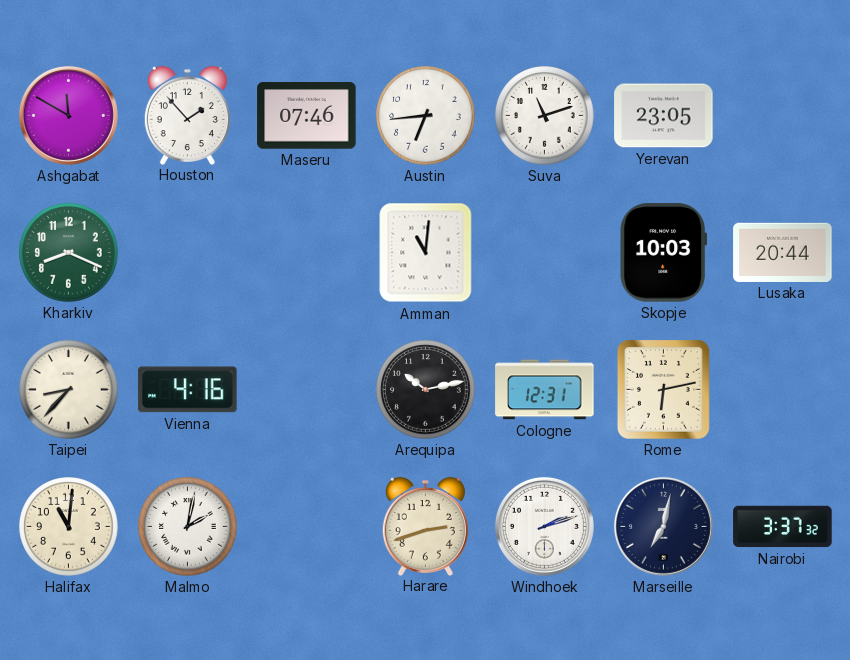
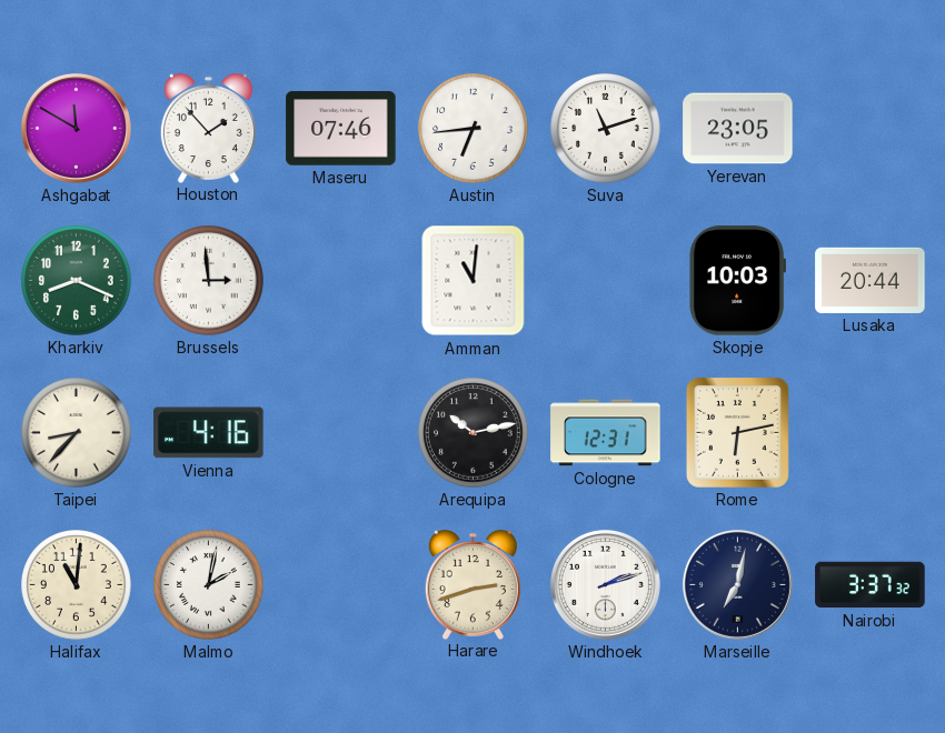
Brussels: none -> 2:59 (209, 281)
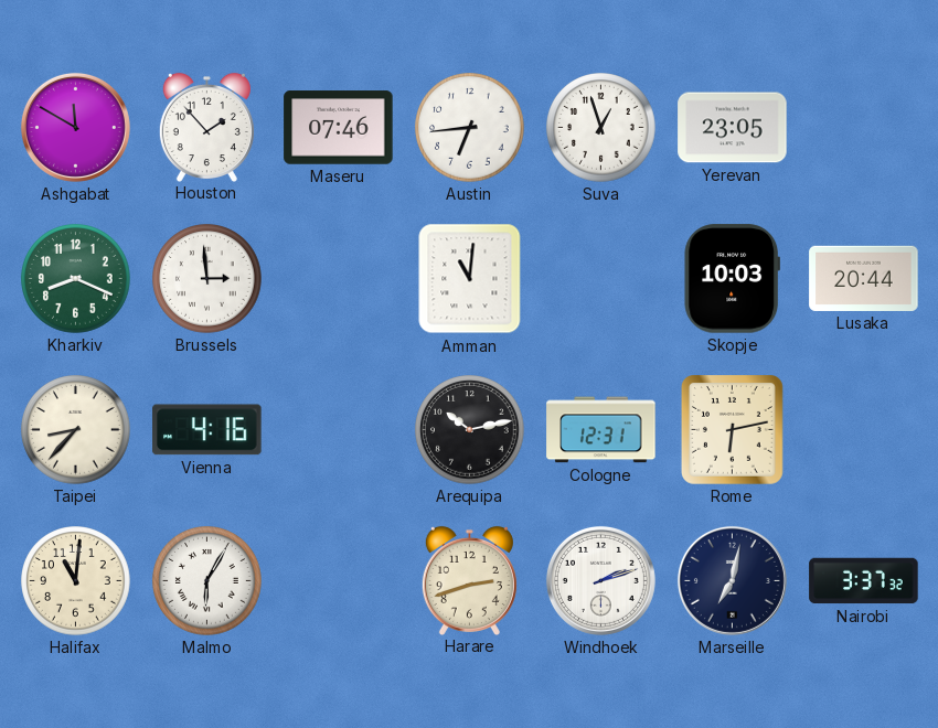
Suva: 11:12 -> 12:57 (601, 128)
Malmo: 2:02 -> 6:05 (207, 581)
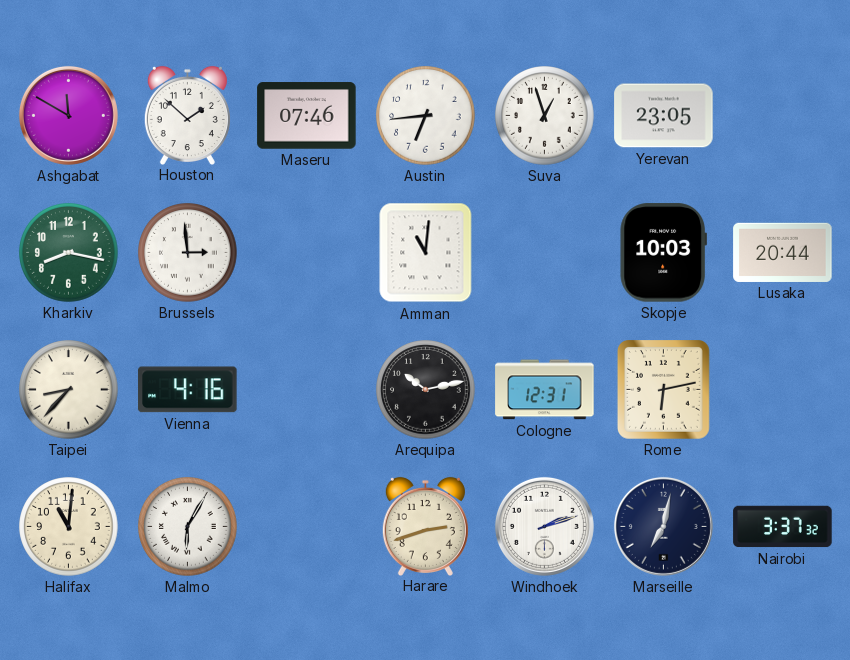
Houston: 1:53 -> 1:52 (187, 115)
Kharkiv: 8:19 -> 8:17 (69, 253)
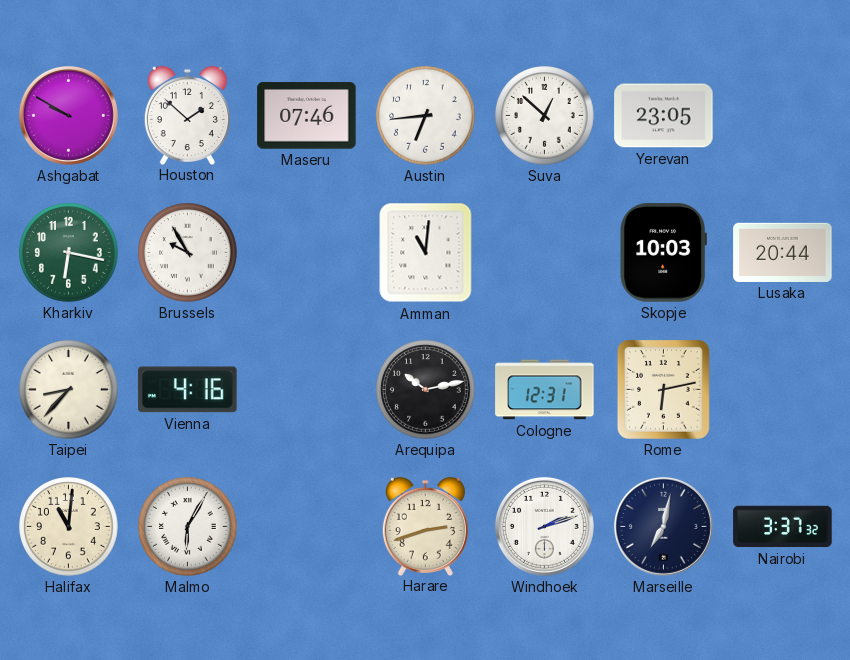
Ashgabat: 11:50 -> 9:50 (68, 115)
Suva: 12:57 -> 12:52 (545, 116)
Kharkiv: 8:17 -> 6:17 (69, 253)
Brussels: 2:59 -> 9:55 (188, 253)
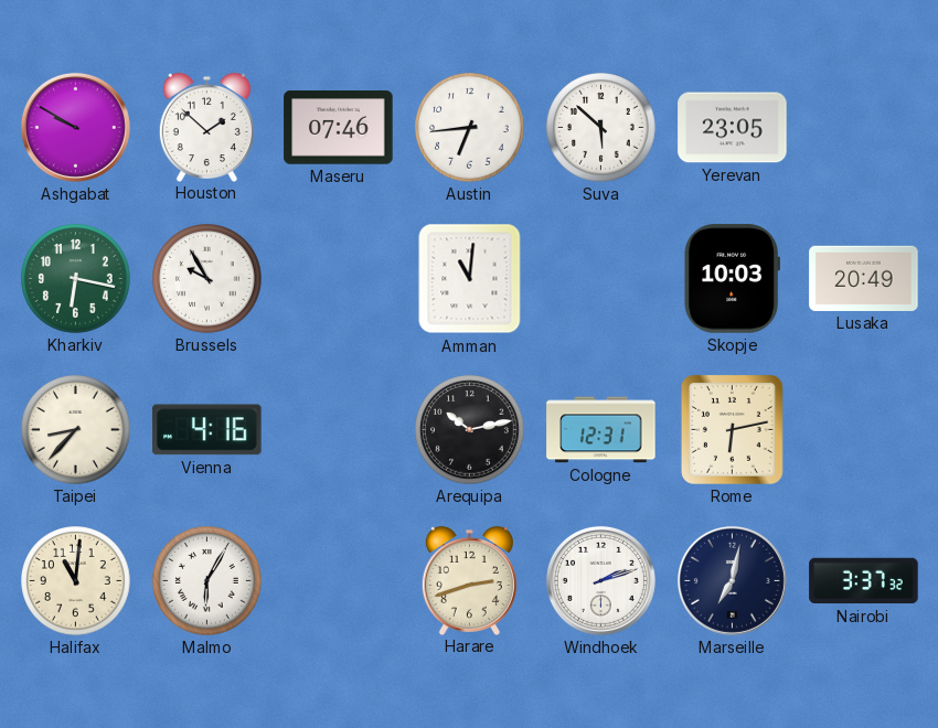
Suva: 12:52 -> 5:52 (601, 128)
Lusaka: 20:44 -> 20:49 (864, 278)
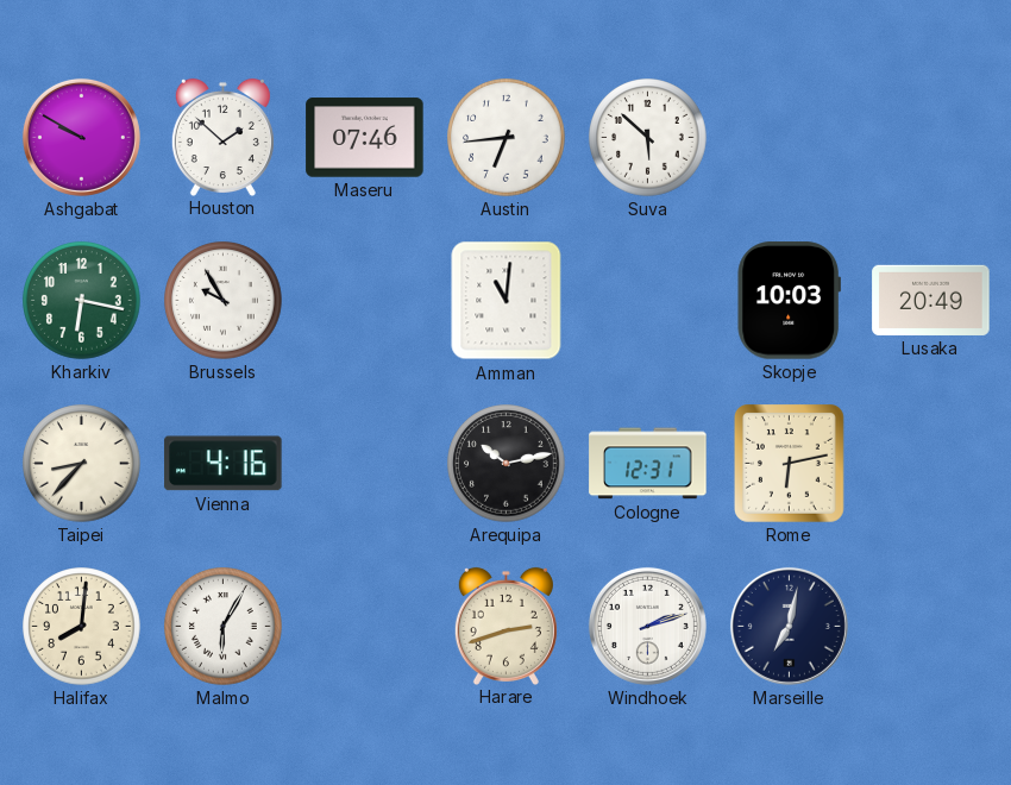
Yerevan: 23:05 -> none (733, 128)
Halifax: 11:01 -> 8:01 (82, 627)
Nairobi: 3:37 -> none (864, 581)
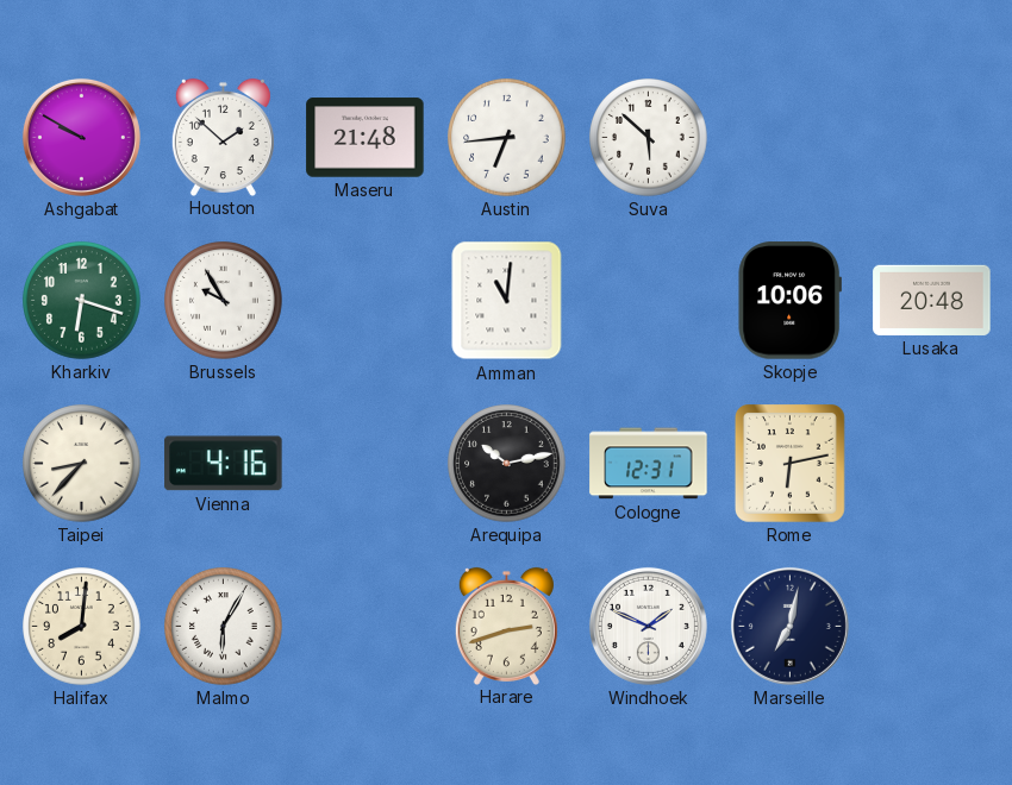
Maseru: 07:46 -> 21:48 (366, 138)
Kharkiv: 6:17 -> 6:18 (82, 301)
Skopje: 10:03 -> 10:06 (789, 301)
Lusaka: 20:49 -> 20:48 (932, 300)
Windhoek: 2:12 -> 1:49 (648, 626)
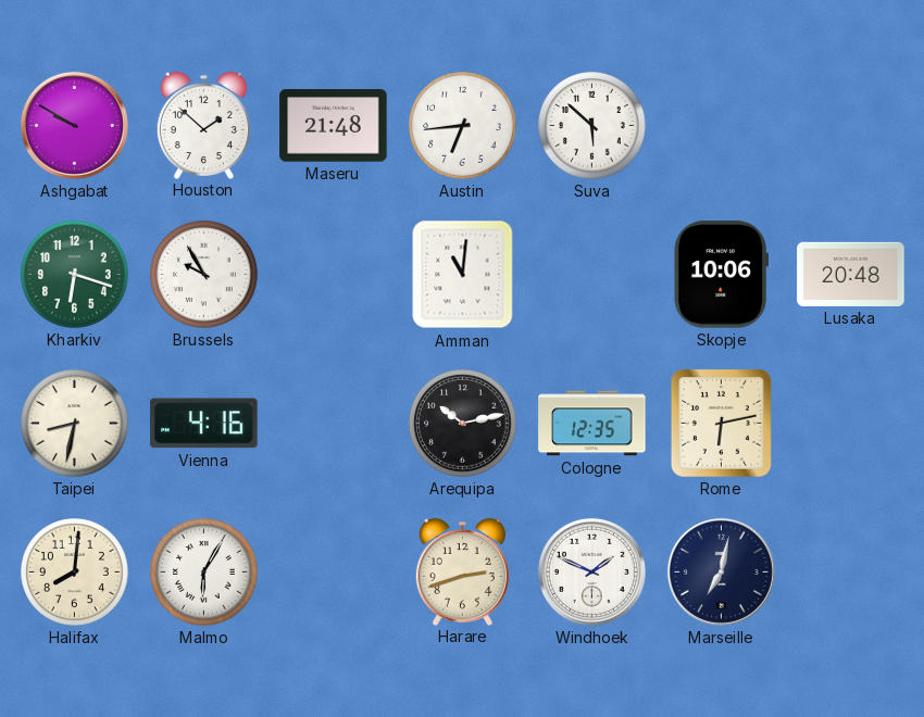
Taipei: 8:37 -> 8:32 (75, 424)
Cologne: 12:31 -> 12:35 (592, 424)
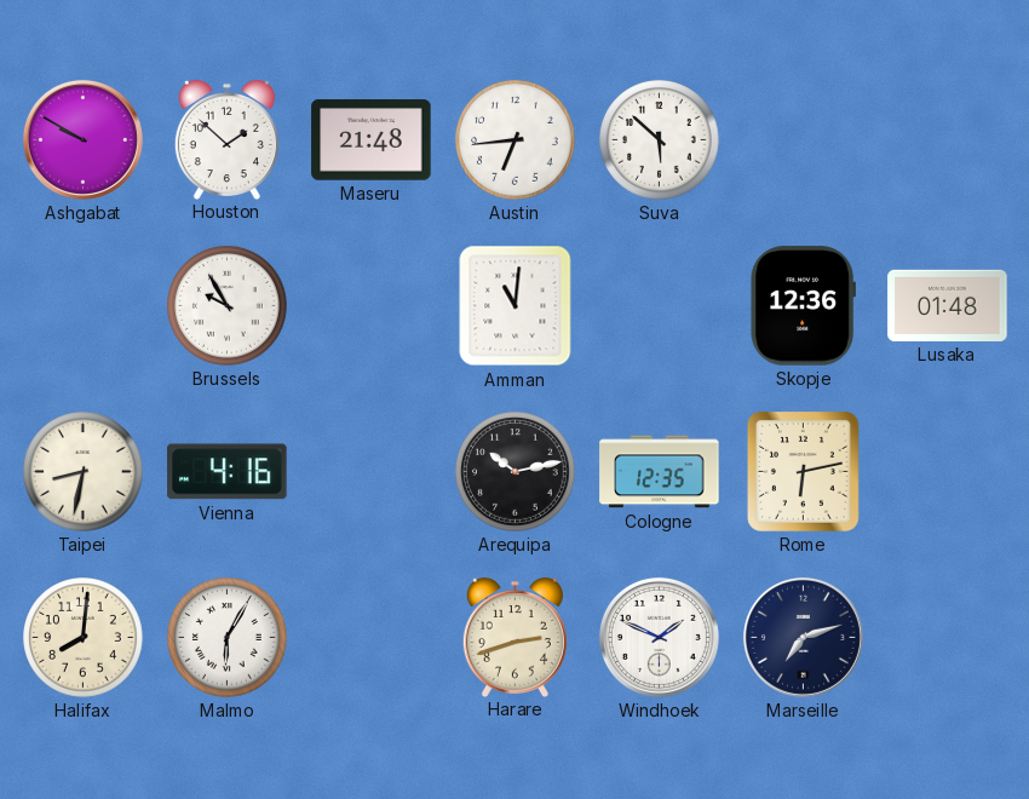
Kharkiv: 6:18 -> none (75, 275)
Skopje: 10:06 -> 12:36 (803, 306)
Lusaka: 20:48 -> 01:48 (948, 305)
Marseille: 7:02 -> 7:12 (803, 637)
